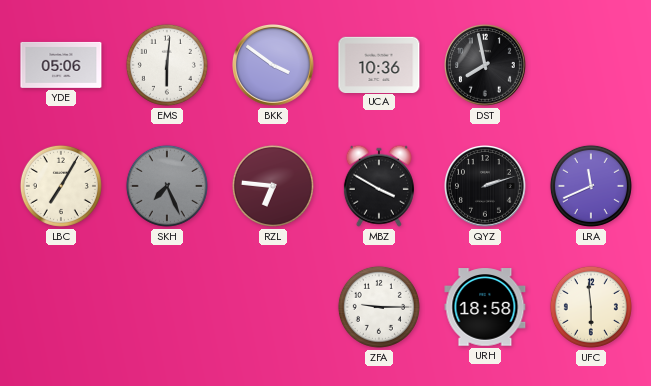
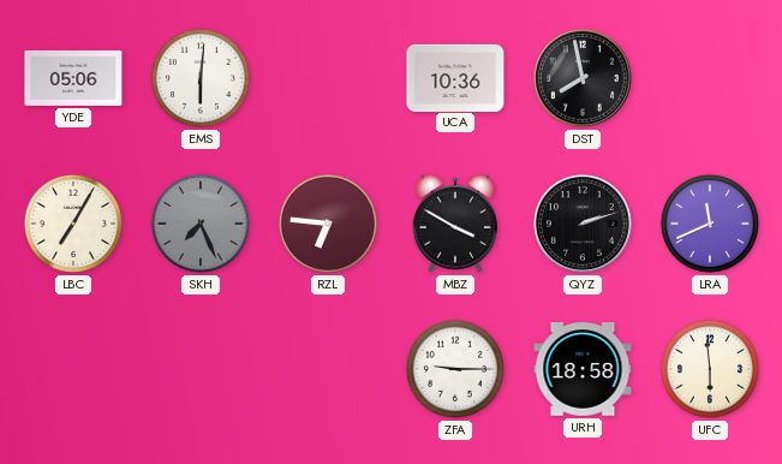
BKK: 3:51 -> none (274, 66)
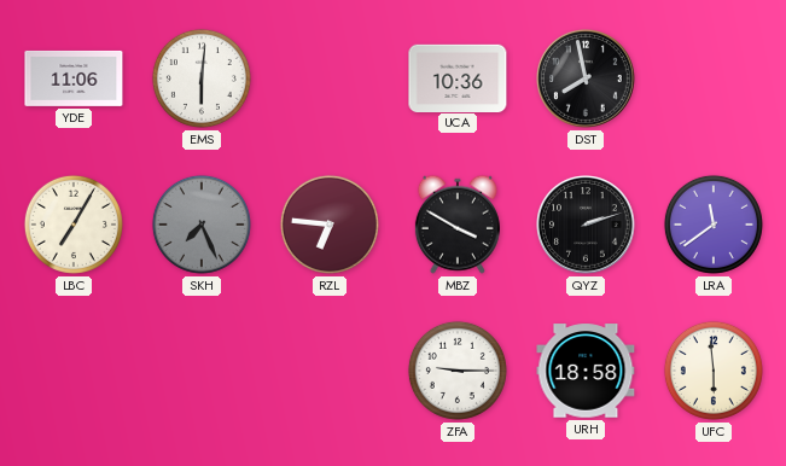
YDE: 05:06 -> 11:06 (74, 78)
LRA: 11:41 -> 11:39 (714, 225)
